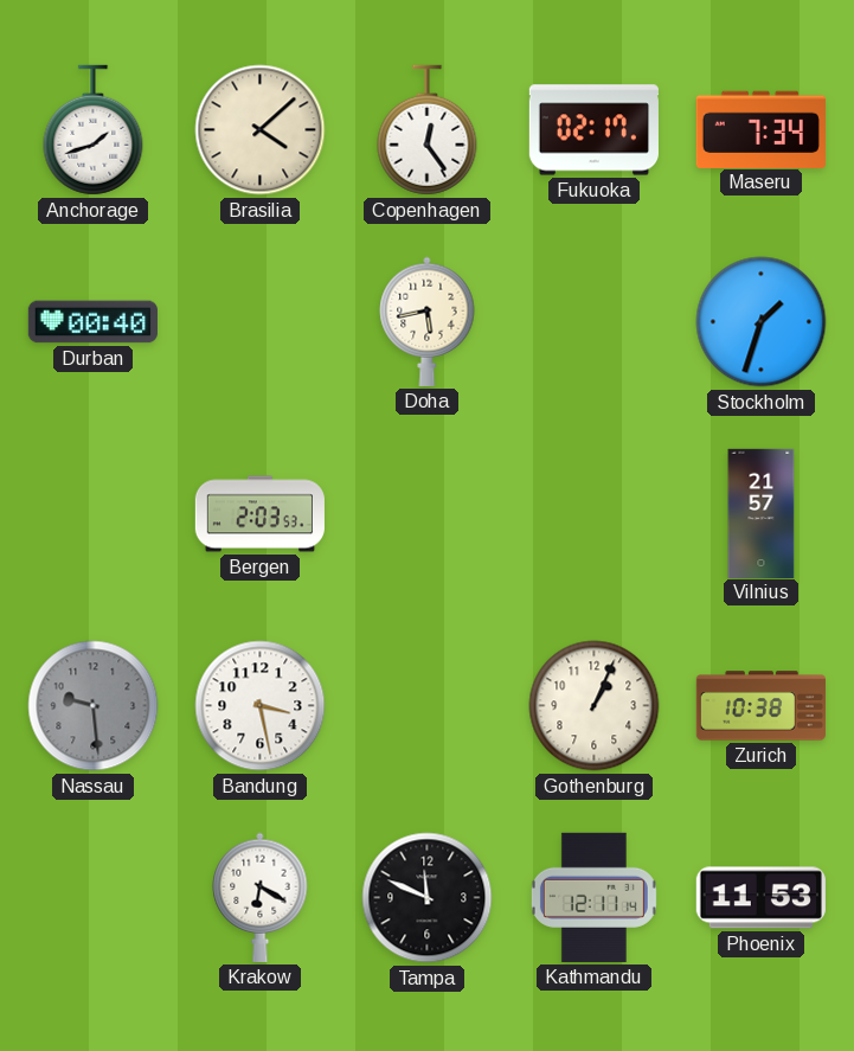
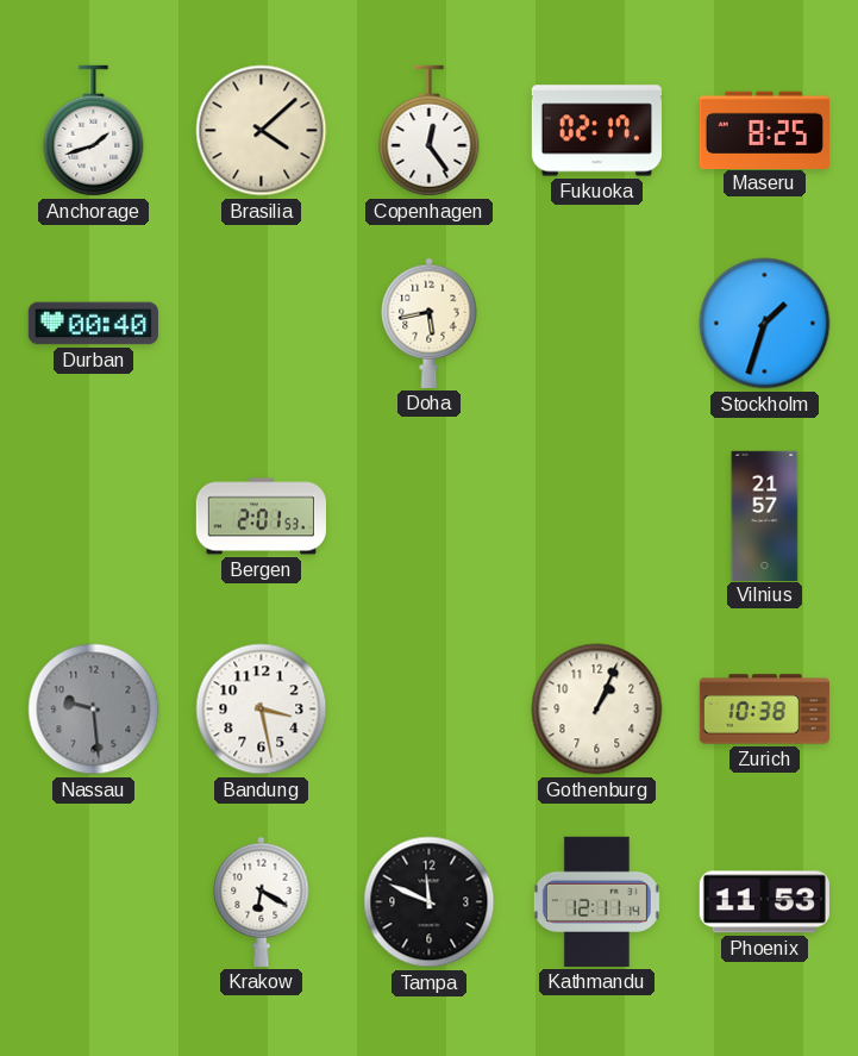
Maseru: 7:34 -> 8:25 (764, 130)
Bergen: 2:03 -> 2:01 (261, 517)
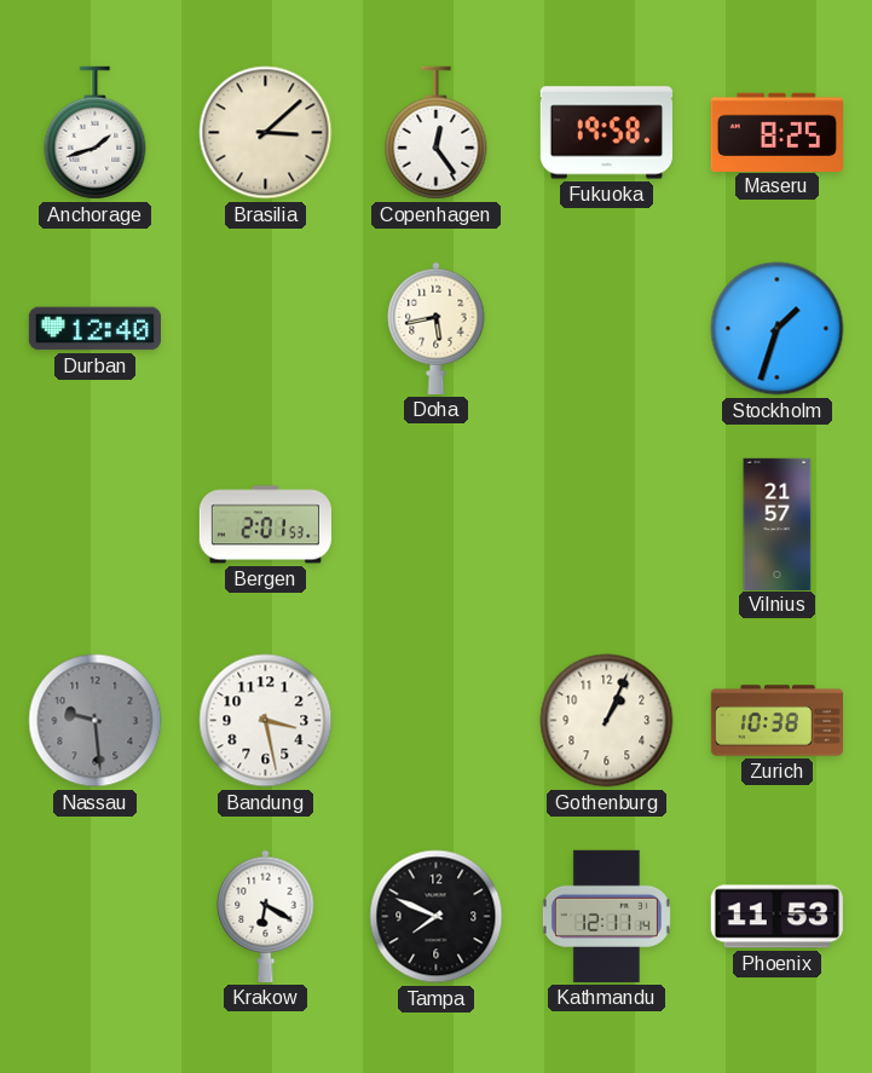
Brasilia: 4:08 -> 3:08 (266, 133)
Fukuoka: 02:17 -> 19:58 (606, 133)
Durban: 00:40 -> 12:40 (94, 329)
Tampa: 11:49 -> 7:49 (437, 917)
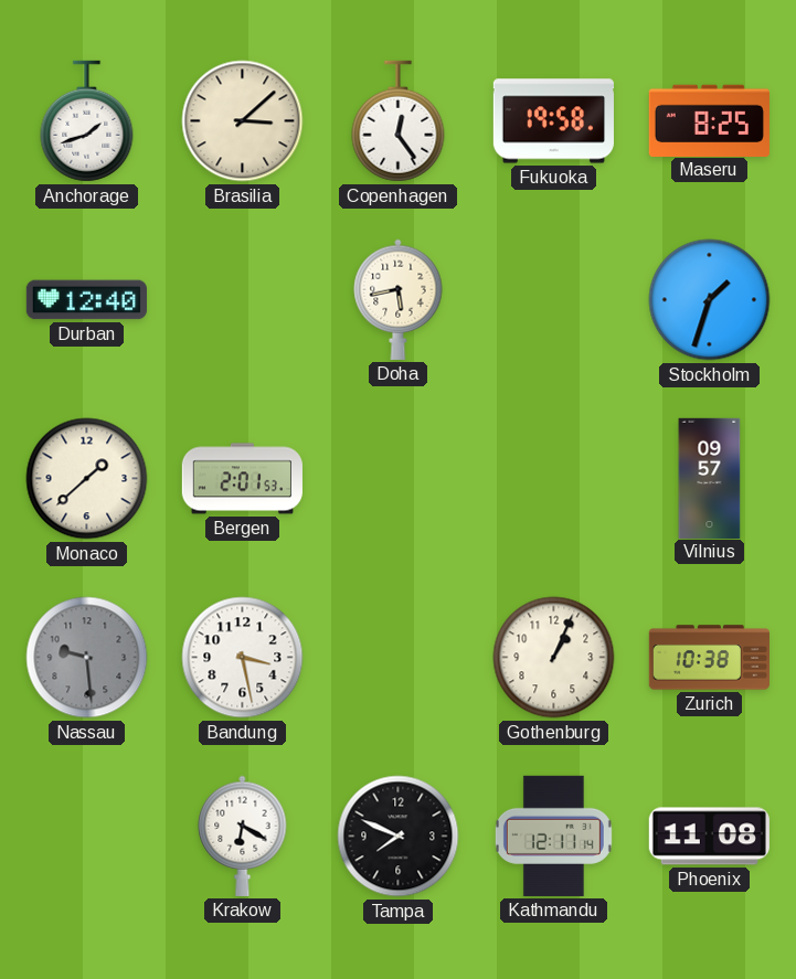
Monaco: none -> 1:38 (87, 479)
Vilnius: 21:57 -> 09:57 (710, 478)
Phoenix: 11:53 -> 11:08 (709, 837)
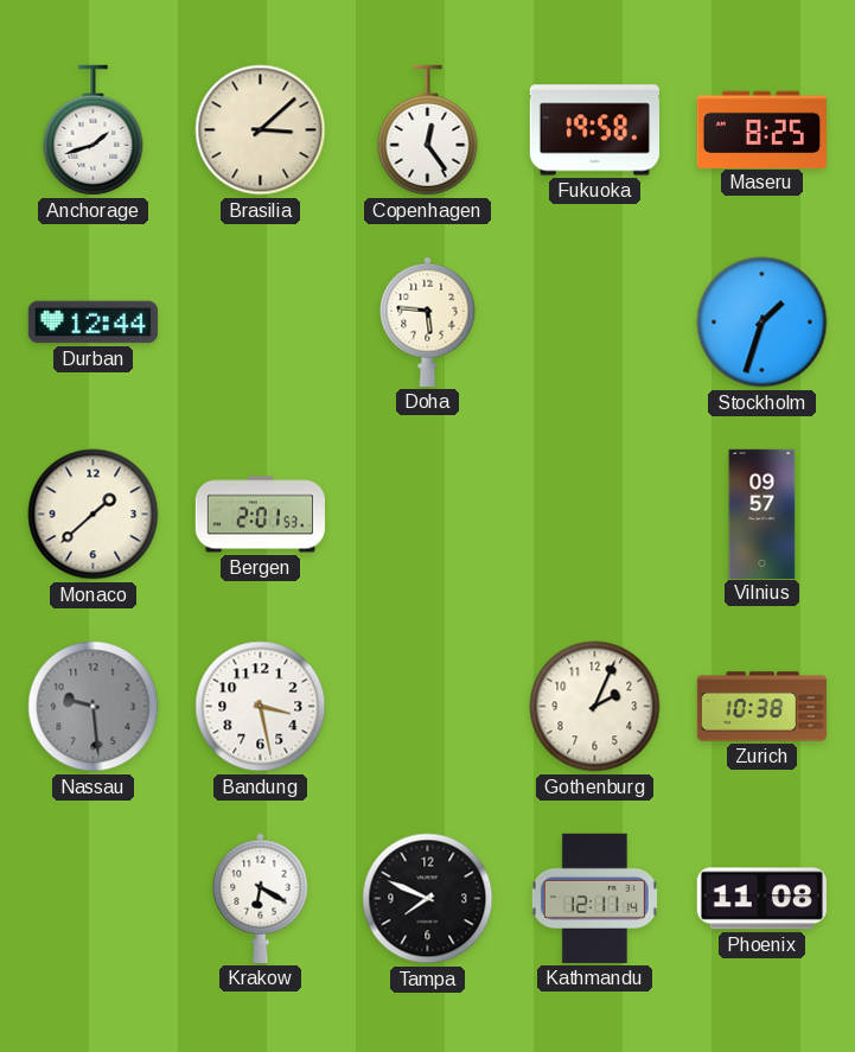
Durban: 12:40 -> 12:44 (92, 323)
Doha: 5:43 -> 5:46 (428, 321)
Gothenburg: 1:04 -> 2:04 (595, 707)
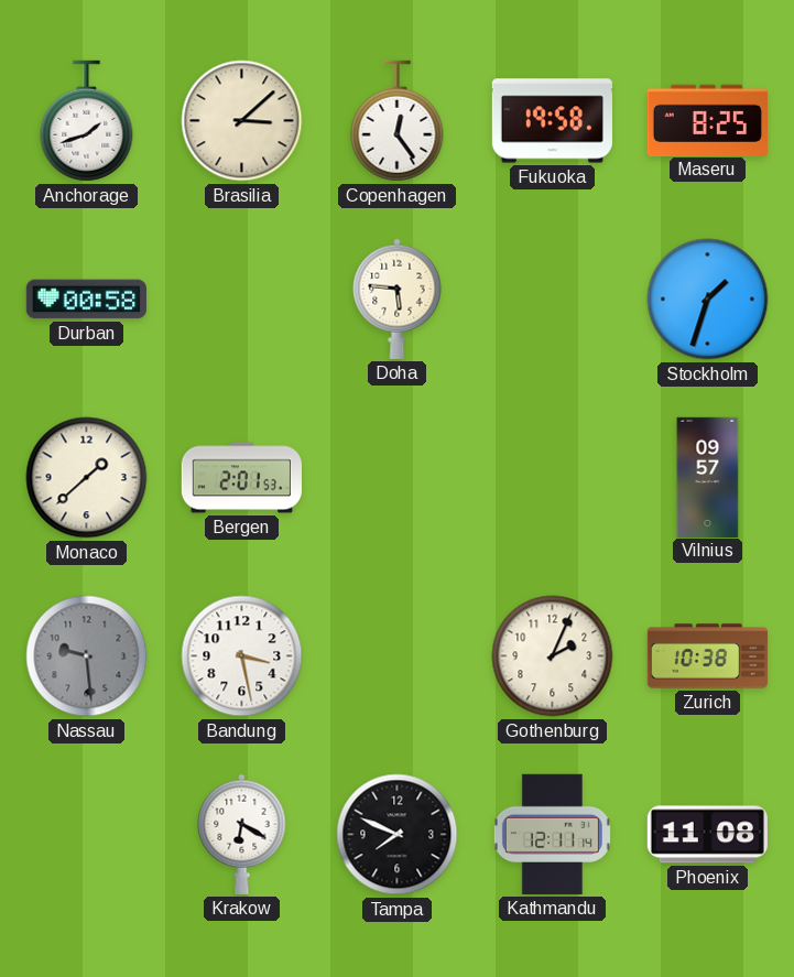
Durban: 12:44 -> 00:58 (86, 300)
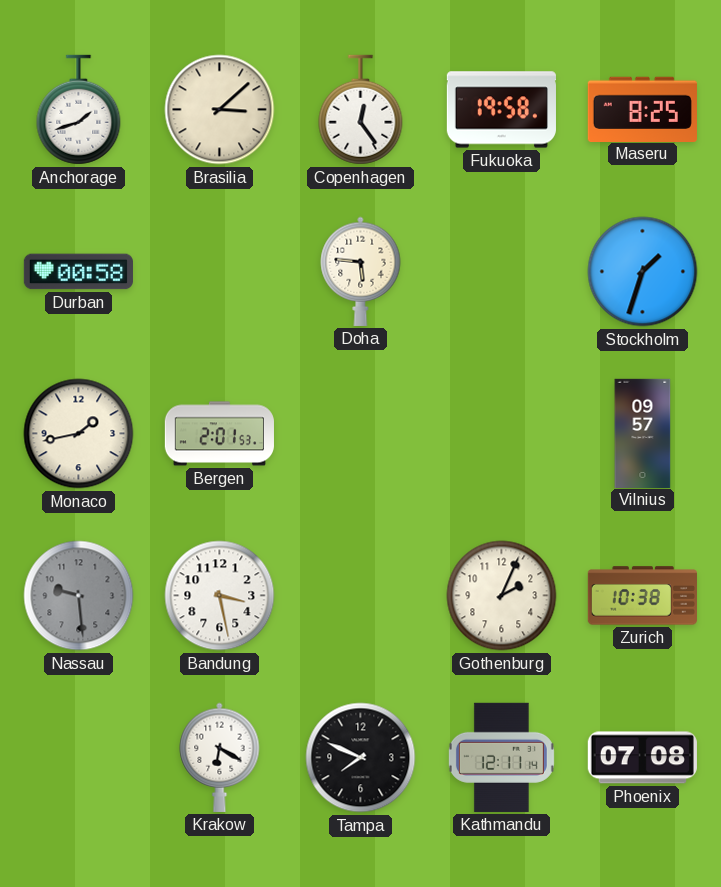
Monaco: 1:38 -> 1:43 (79, 434)
Phoenix: 11:08 -> 07:08 (642, 758)
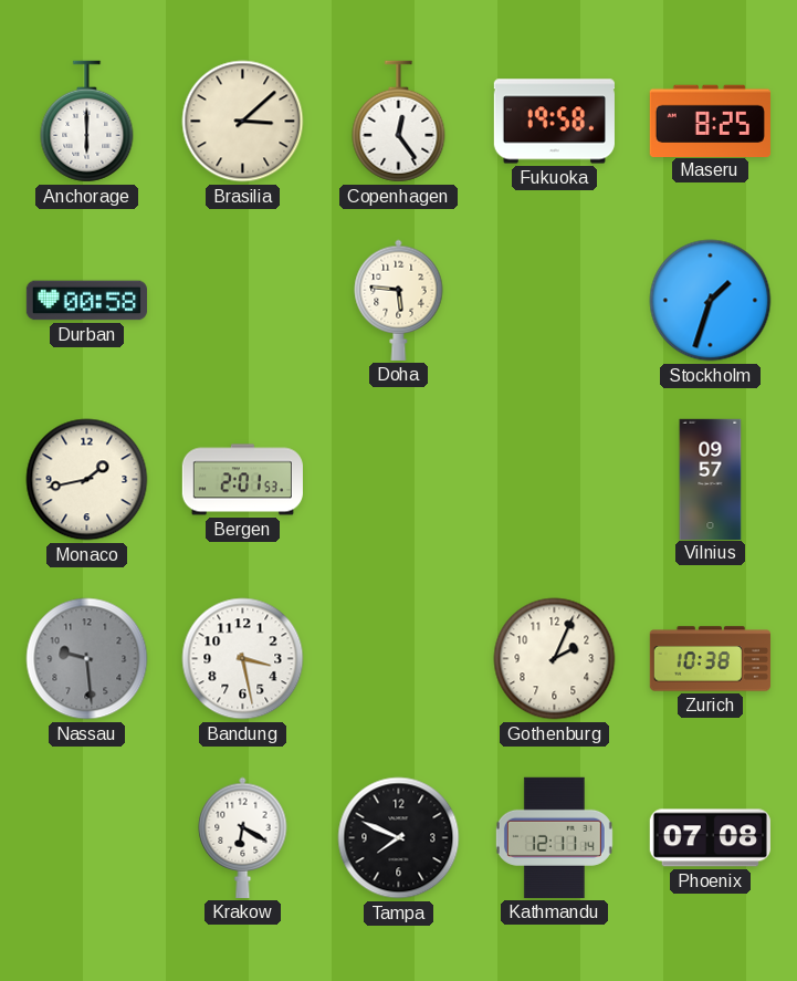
Anchorage: 1:42 -> 6:00 (87, 122)
